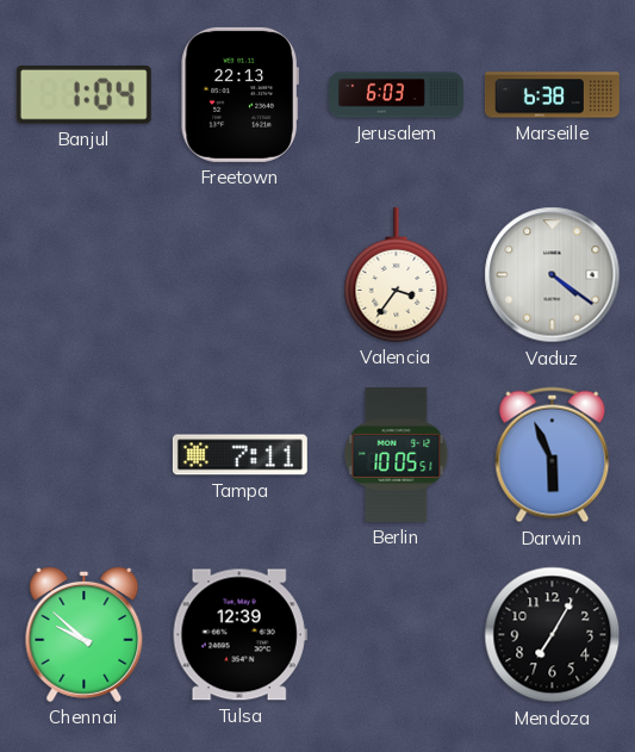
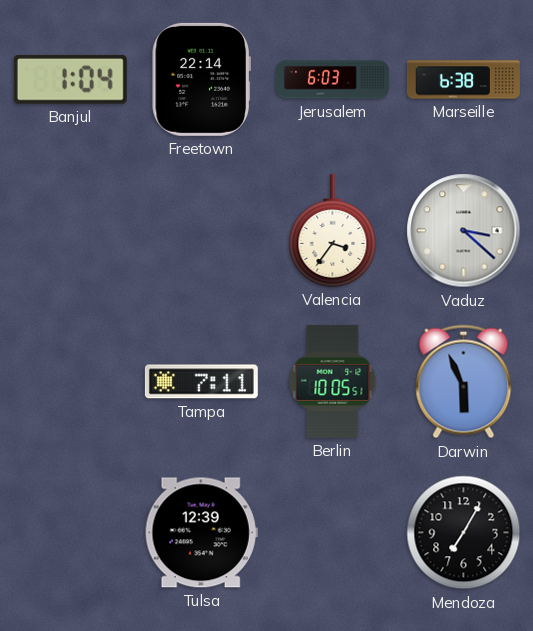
Freetown: 22:13 -> 22:14 (201, 79)
Vaduz: 4:21 -> 3:22 (464, 231)
Chennai: 9:52 -> none (85, 634)
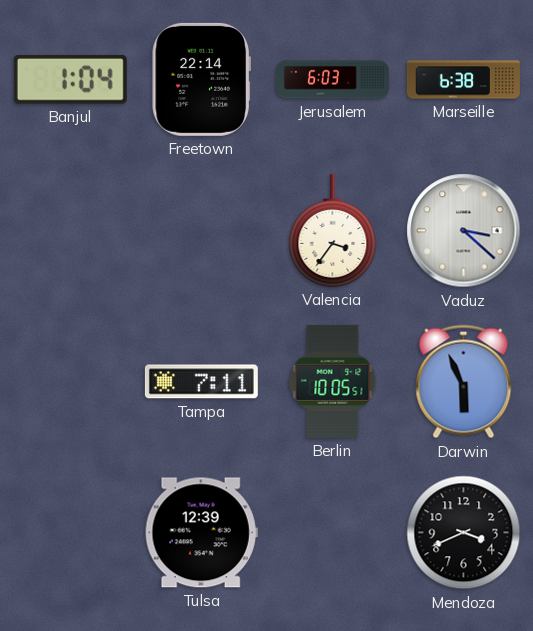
Mendoza: 7:05 -> 3:41 (464, 533)
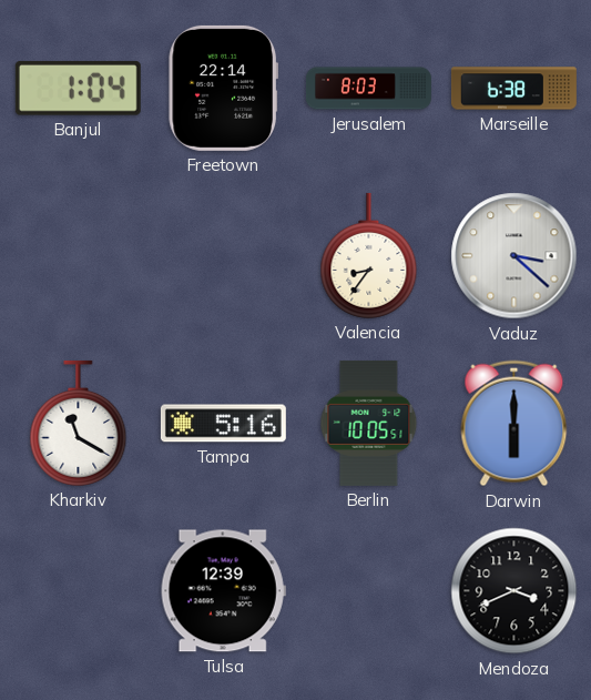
Jerusalem: 6:03 -> 8:03 (368, 89)
Valencia: 3:36 -> 8:36 (369, 255)
Kharkiv: none -> 11:20 (79, 423)
Tampa: 7:11 -> 5:16 (223, 424)
Darwin: 5:56 -> 6:00 (514, 424)
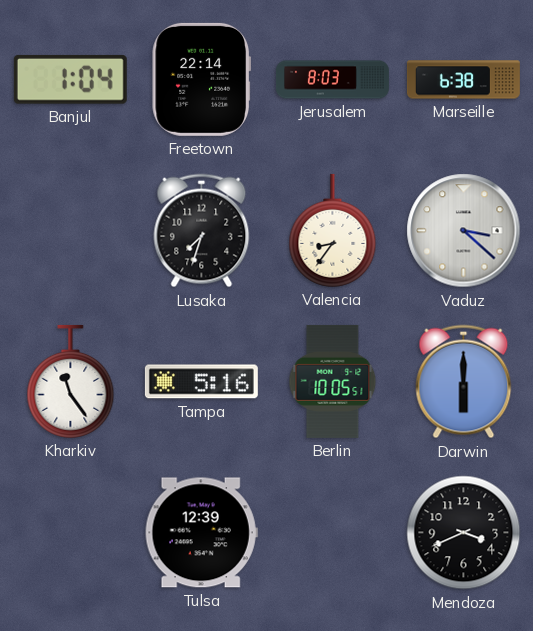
Lusaka: none -> 7:33 (202, 231)
Kharkiv: 11:20 -> 11:24 (71, 381)
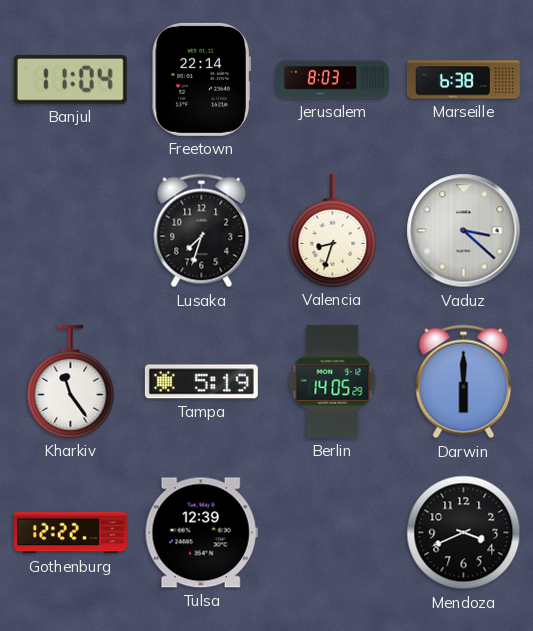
Banjul: 1:04 -> 11:04 (70, 79)
Valencia: 8:36 -> 8:33 (333, 230)
Tampa: 5:16 -> 5:19 (201, 382)
Berlin: 10:05 -> 14:05 (333, 381)
Gothenburg: none -> 12:22 (70, 533)
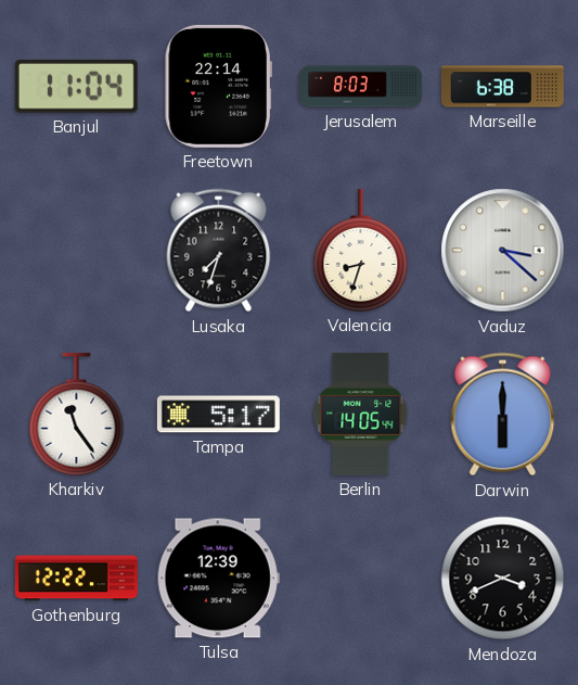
Tampa: 5:19 -> 5:17 (218, 415)
Berlin: 14:05:29 -> 14:05:44 (361, 414)
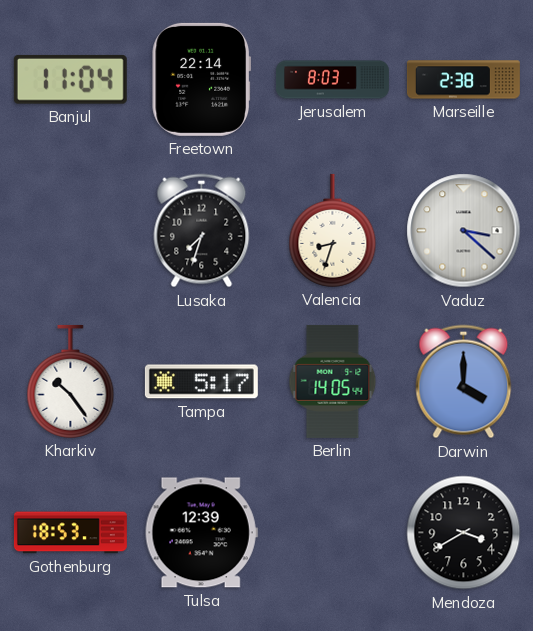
Marseille: 6:38 -> 2:38 (463, 80)
Kharkiv: 11:24 -> 10:24 (71, 381)
Darwin: 6:00 -> 4:00 (464, 382)
Gothenburg: 12:22 -> 18:53 (70, 533)
Mendoza: 3:41 -> 3:40 (464, 533)
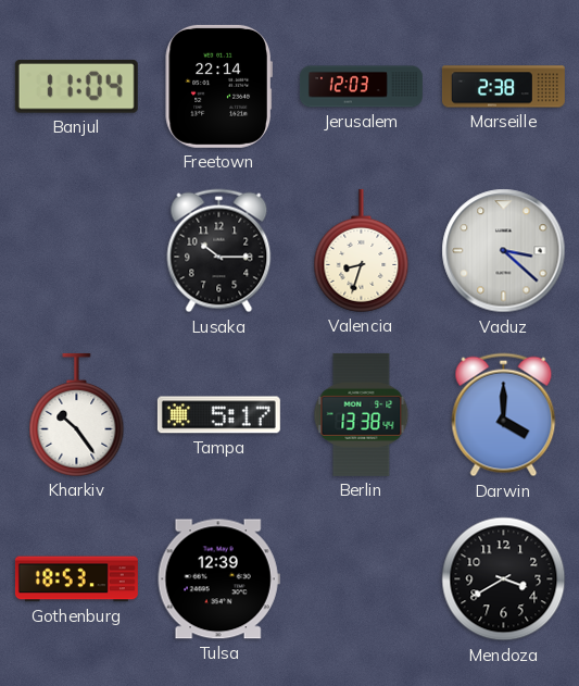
Jerusalem: 8:03 -> 12:03 (361, 87)
Lusaka: 7:33 -> 10:15 (219, 251)
Berlin: 14:05 -> 13:38 (362, 414)
